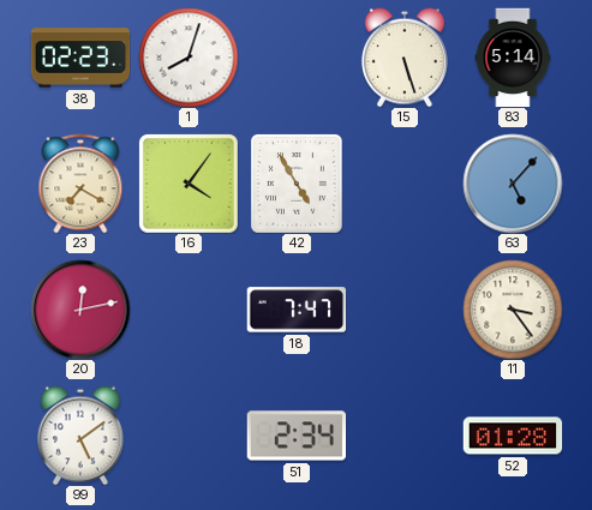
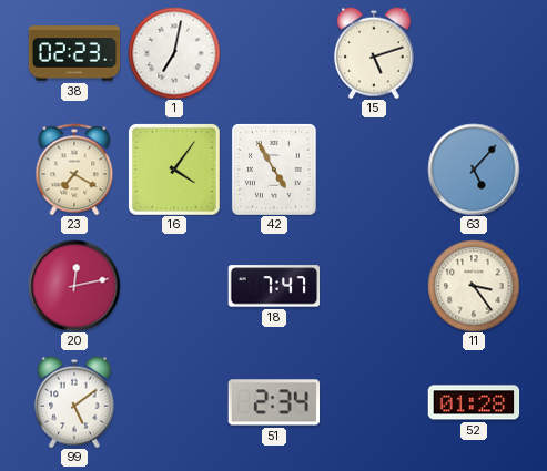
1: 8:03 -> 7:02 (174, 53)
15: 5:27 -> 5:12 (374, 53)
83: 5:14 -> none (513, 58)
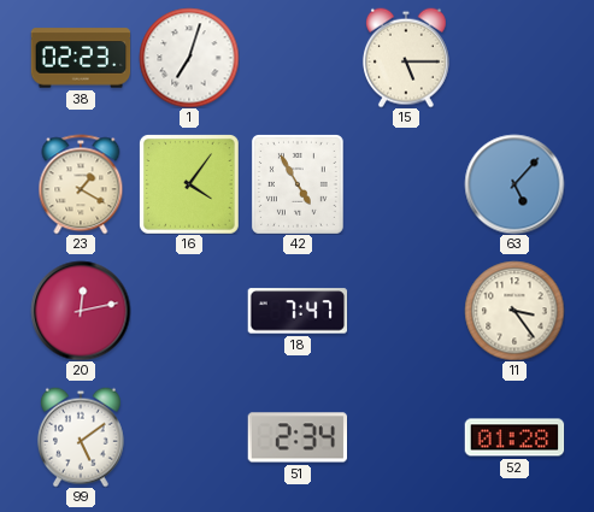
1: 7:02 -> 7:03 (189, 58)
15: 5:12 -> 5:15 (406, 58)
23: 7:20 -> 1:20 (81, 184)
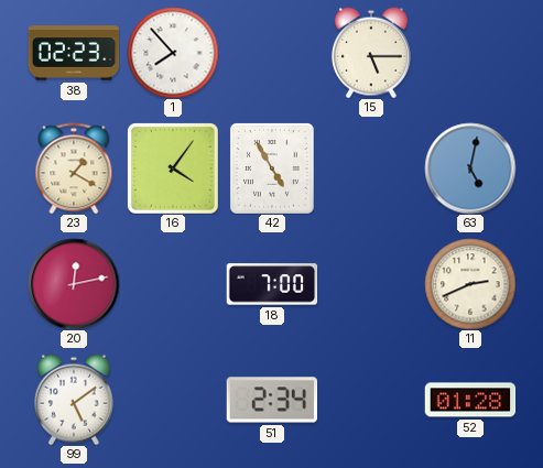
1: 7:03 -> 7:53 (173, 53)
63: 5:07 -> 5:02 (470, 168)
18: 7:47 -> 7:00 (272, 284)
11: 3:24 -> 2:41 (470, 284)
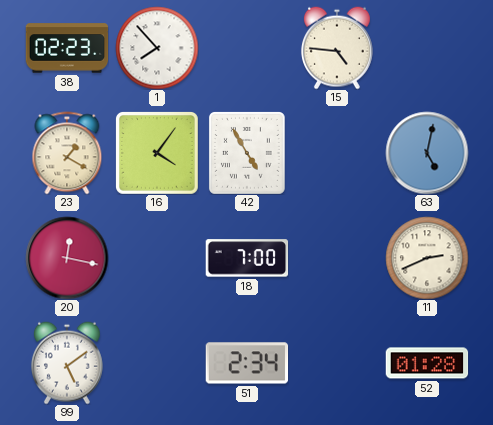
15: 5:15 -> 4:46 (337, 48)
20: 12:13 -> 12:17 (67, 258)
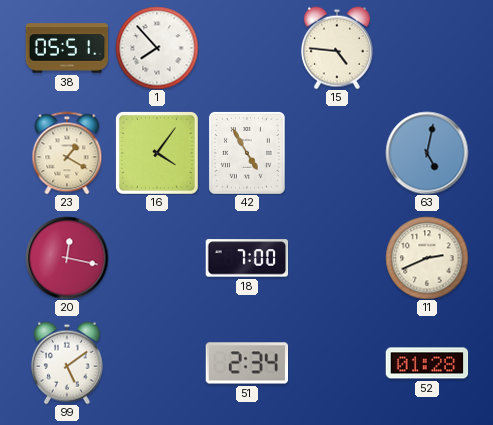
38: 02:23 -> 05:51 (67, 48)
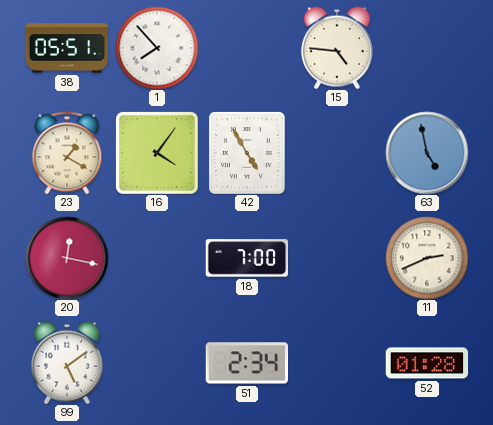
63: 5:02 -> 4:58 (427, 153)
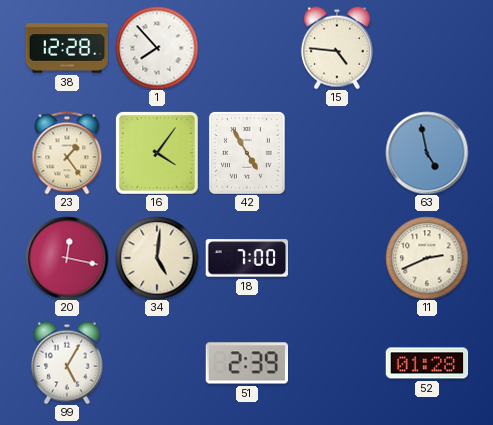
38: 05:51 -> 12:28 (67, 48)
23: 1:20 -> 1:24 (67, 153)
34: none -> 5:01 (157, 258)
99: 5:09 -> 5:05 (67, 363)
51: 2:34 -> 2:39 (247, 363)
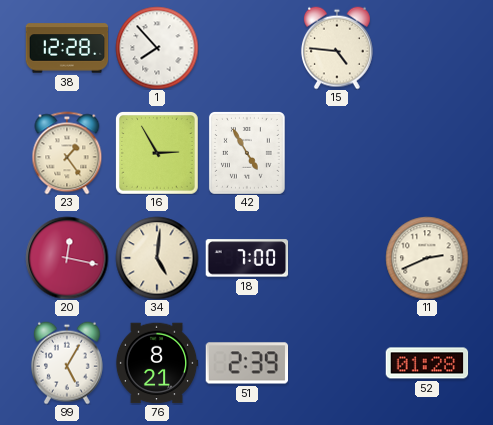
16: 4:06 -> 2:55 (157, 153)
63: 4:58 -> none (427, 153)
76: none -> 8:21 (157, 363)
